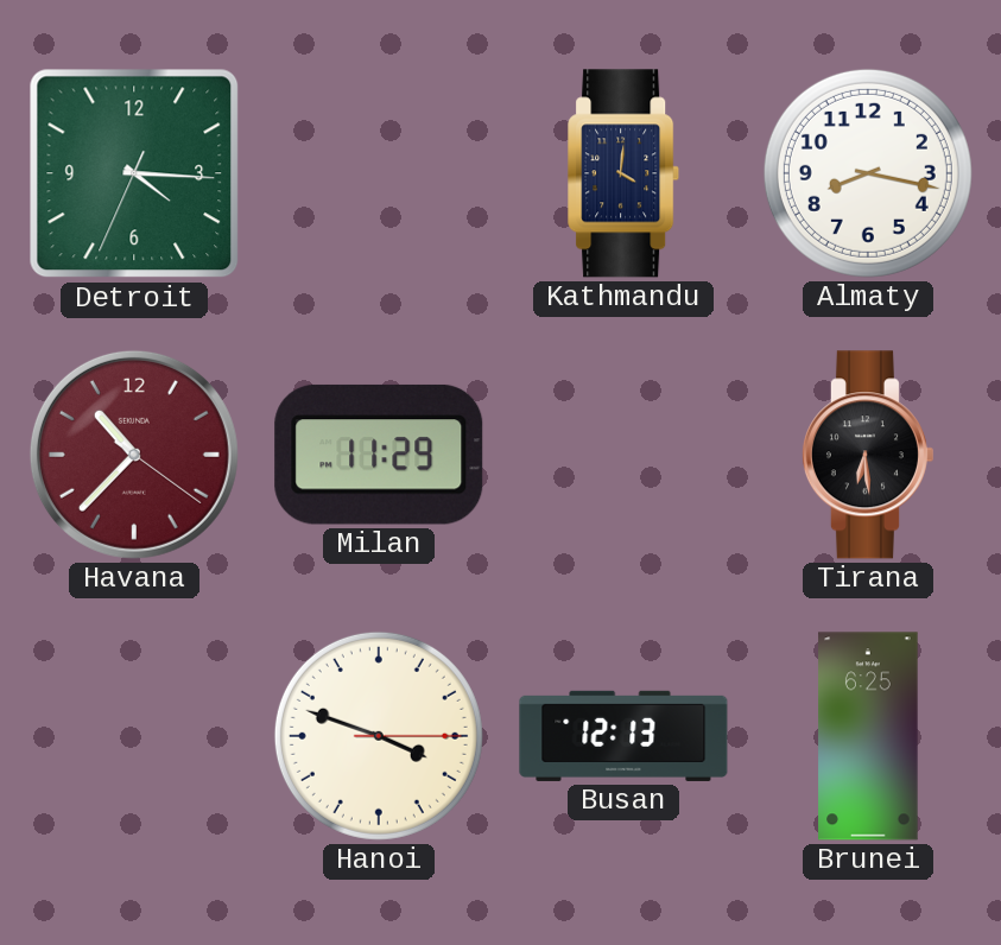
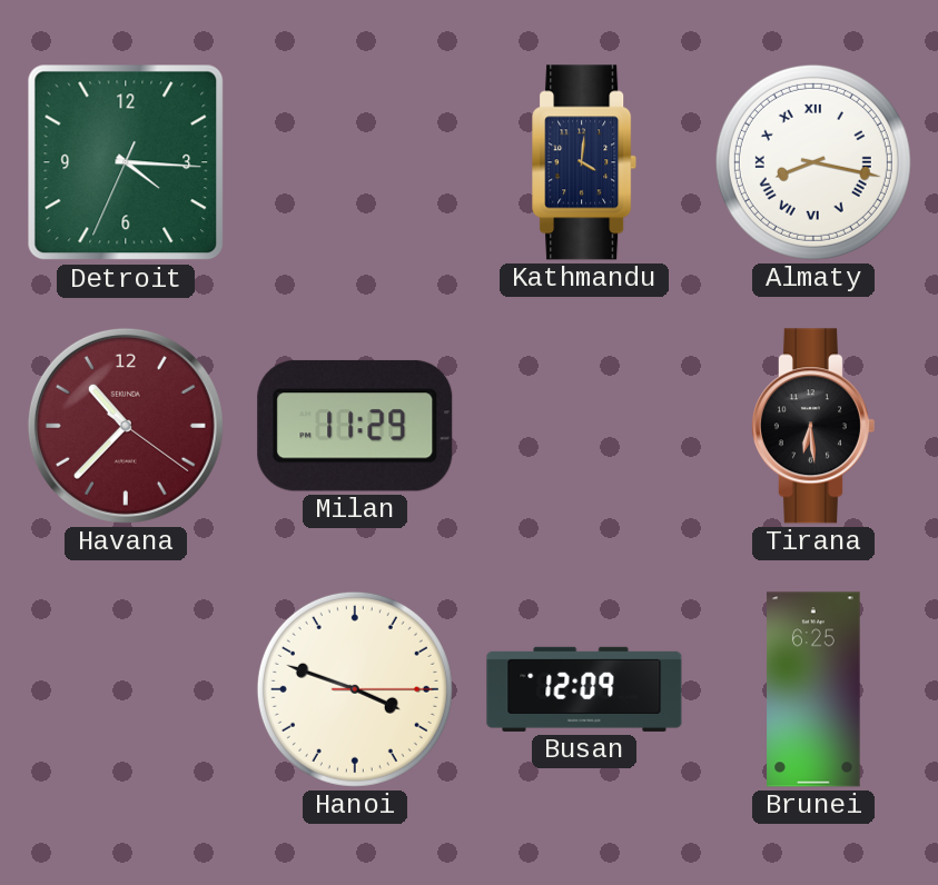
Almaty numerals: Arabic -> Roman (813, 162)
Busan: 12:13 -> 12:09 (584, 689)
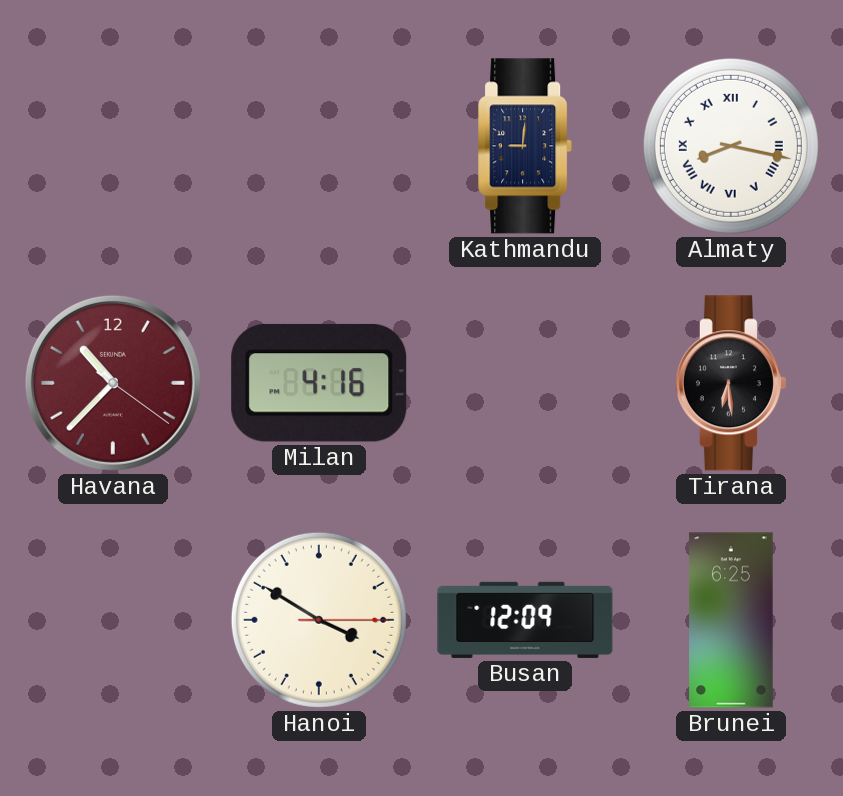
Detroit: 4:15 -> none (126, 162)
Kathmandu: 4:01 -> 9:01 (526, 146)
Milan: 11:29 -> 4:16 (319, 383)
Hanoi: 3:48 -> 3:50 (319, 620)
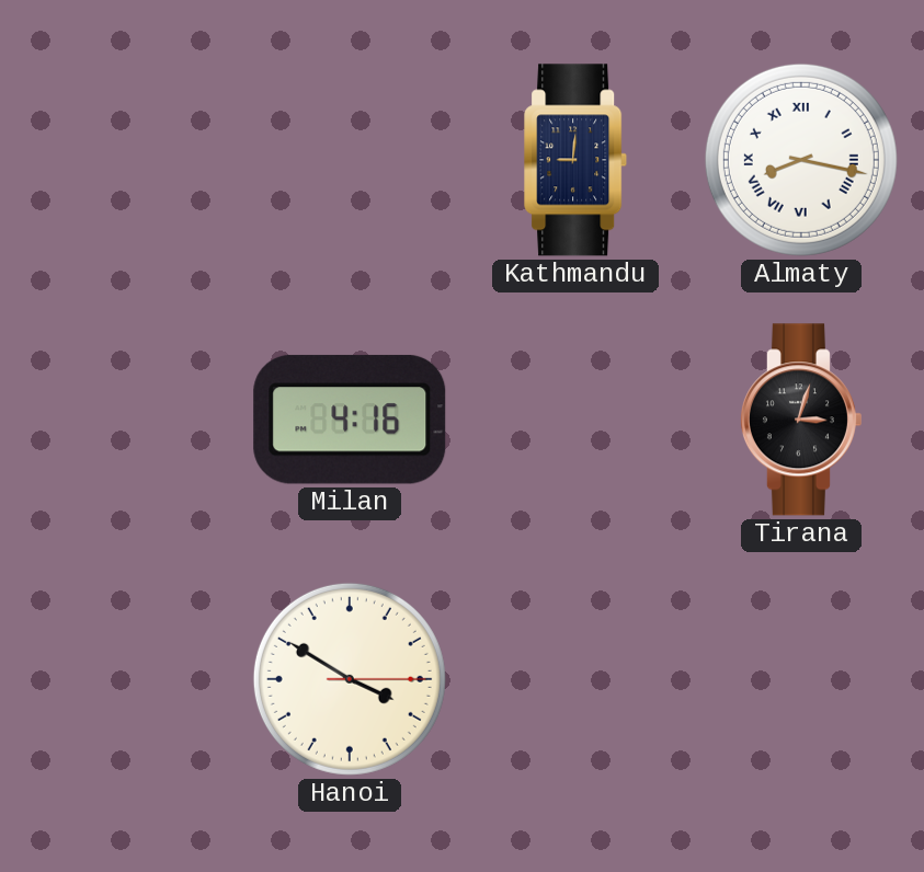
Havana: 10:37 -> none (113, 383)
Tirana: 6:29 -> 3:03 (800, 420)
Busan: 12:09 -> none (525, 620)
Brunei: 6:25 -> none (731, 620)
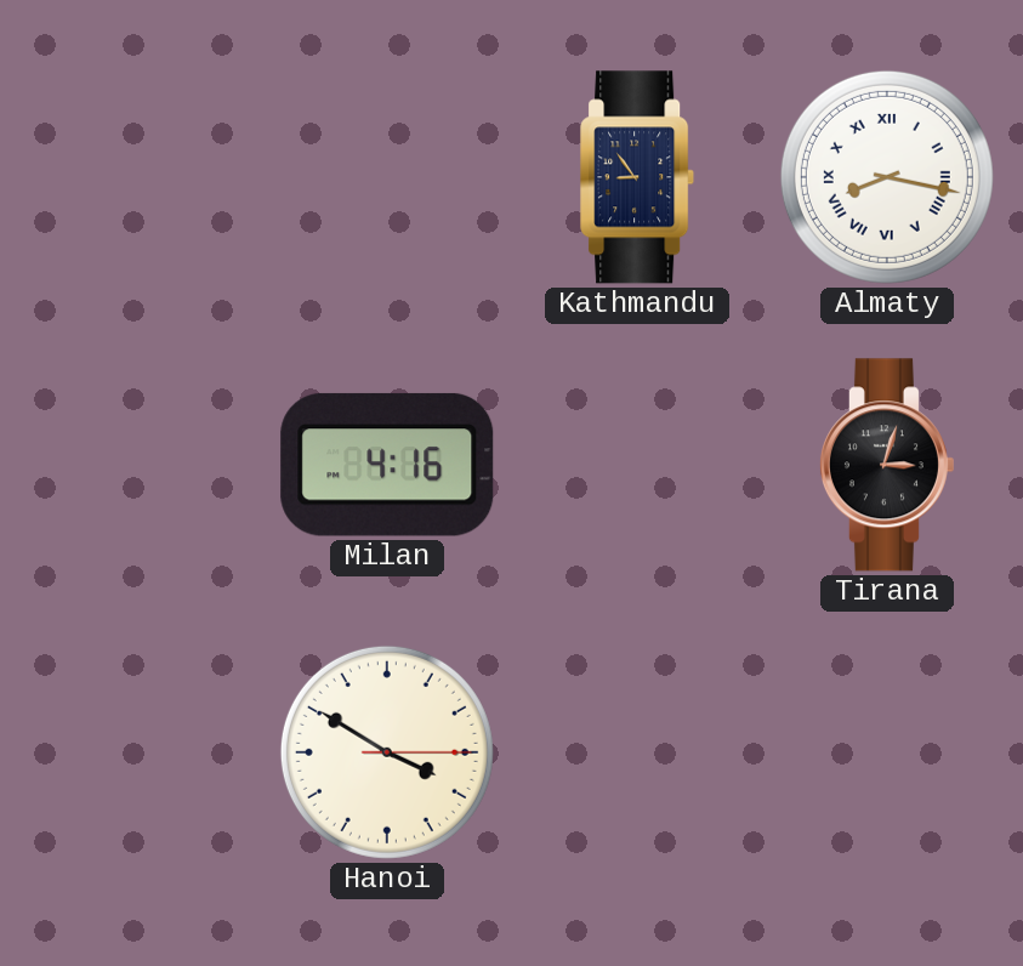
Kathmandu: 9:01 -> 8:54 (638, 177)
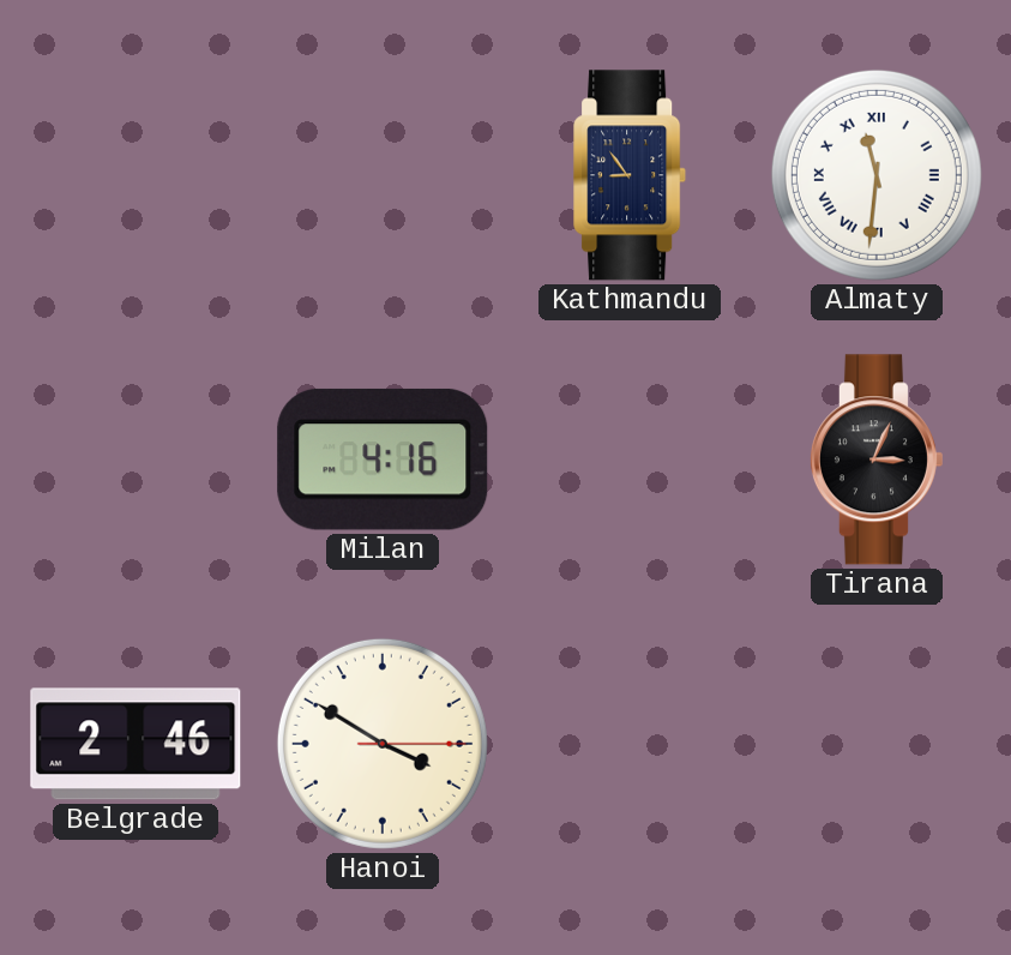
Almaty: 8:17 -> 11:31 (877, 175)
Tirana: 3:03 -> 3:04 (875, 460)
Belgrade: none -> 2:46 (136, 744)
